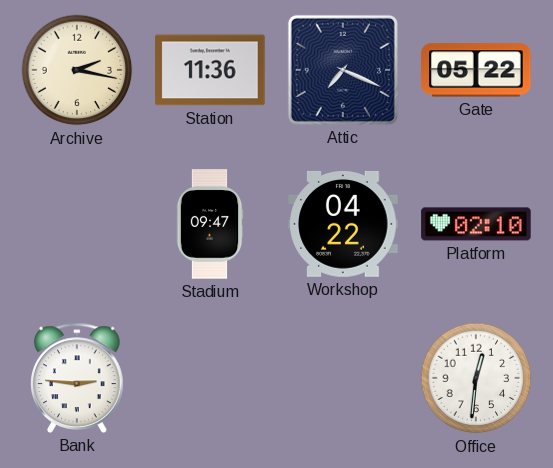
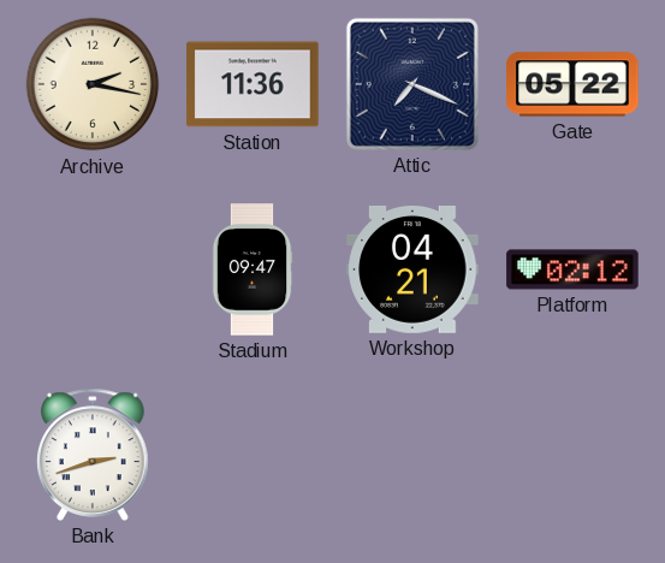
Workshop: 04:22 -> 04:21 (412, 269)
Platform: 02:10 -> 02:12 (572, 269)
Bank: 2:46 -> 2:42 (94, 455)
Office: 12:31 -> none (476, 378)
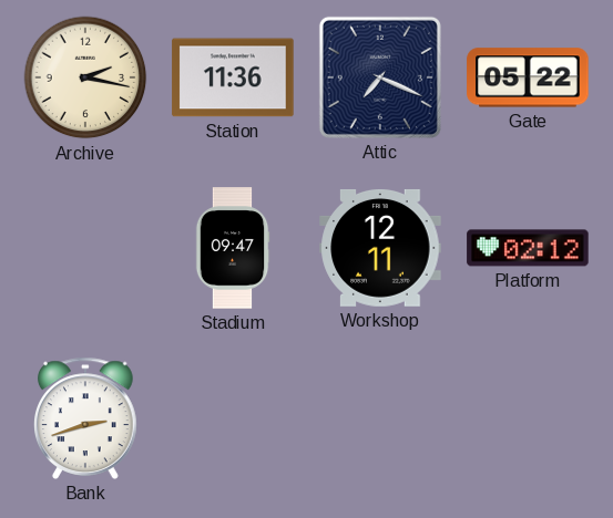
Workshop: 04:21 -> 12:11 (380, 248)
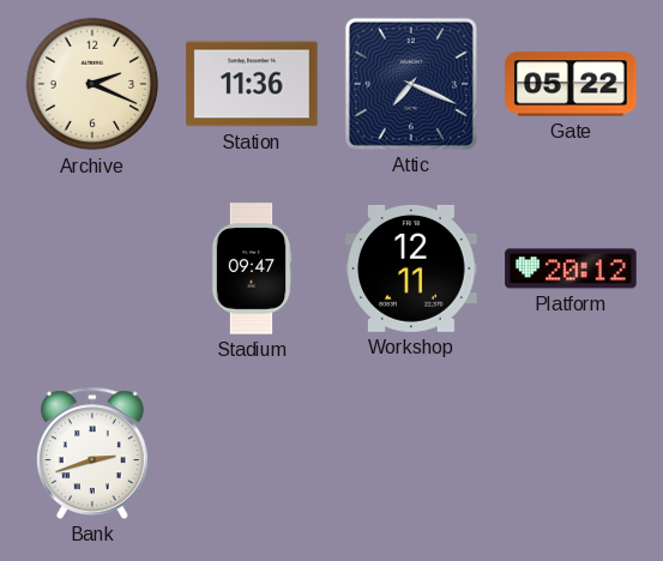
Archive: 2:17 -> 2:19 (92, 84)
Platform: 02:12 -> 20:12 (571, 269)
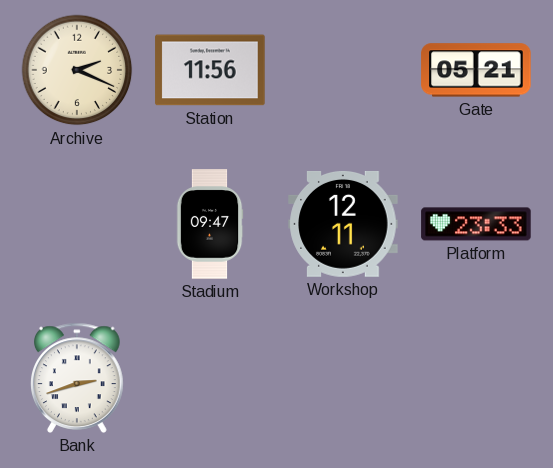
Station: 11:36 -> 11:56 (210, 70)
Attic: 7:19 -> none (411, 84)
Gate: 05:22 -> 05:21 (476, 70)
Platform: 20:12 -> 23:33 (476, 224)
